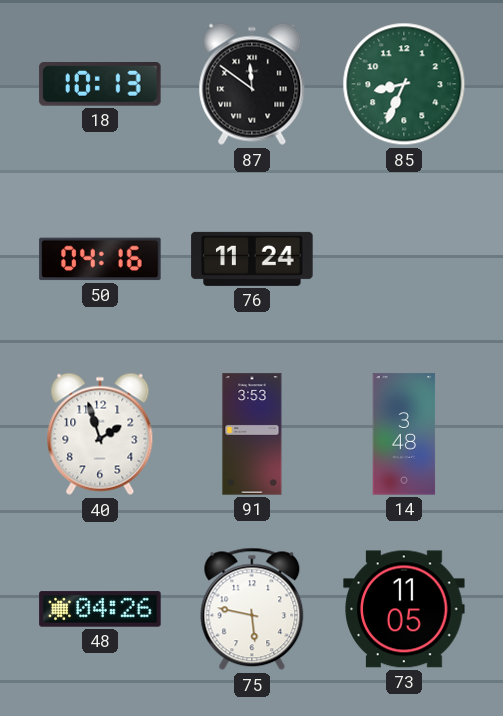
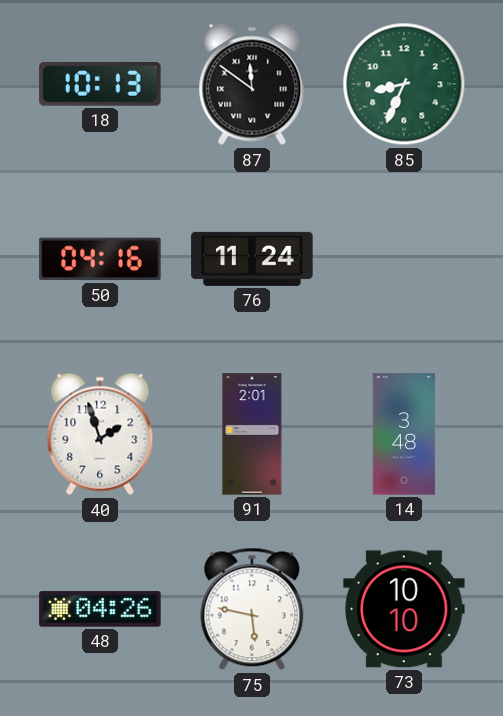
91: 3:53 -> 2:01 (252, 434)
73: 11:05 -> 10:10 (404, 609)
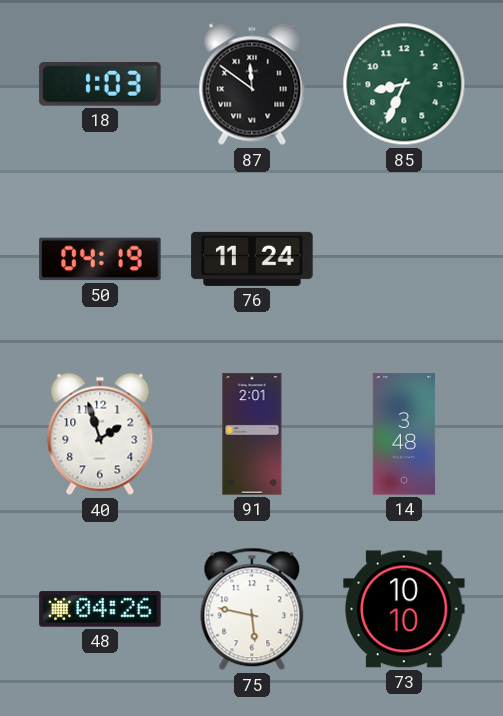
18: 10:13 -> 1:03 (100, 85)
50: 04:16 -> 04:19 (100, 259)
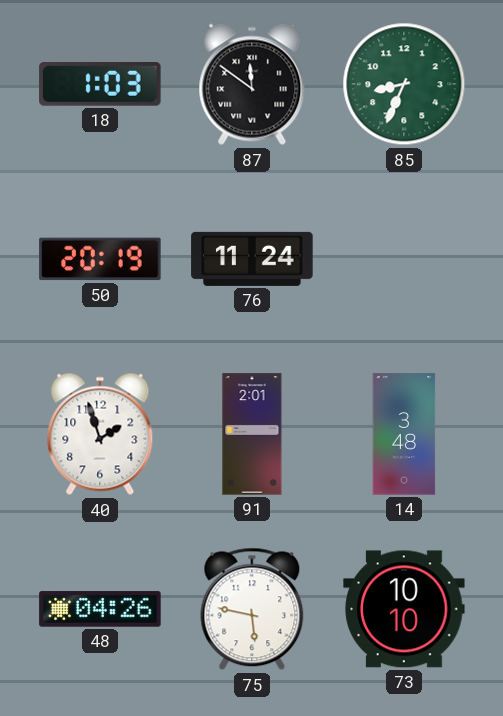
50: 04:19 -> 20:19 (100, 259)
